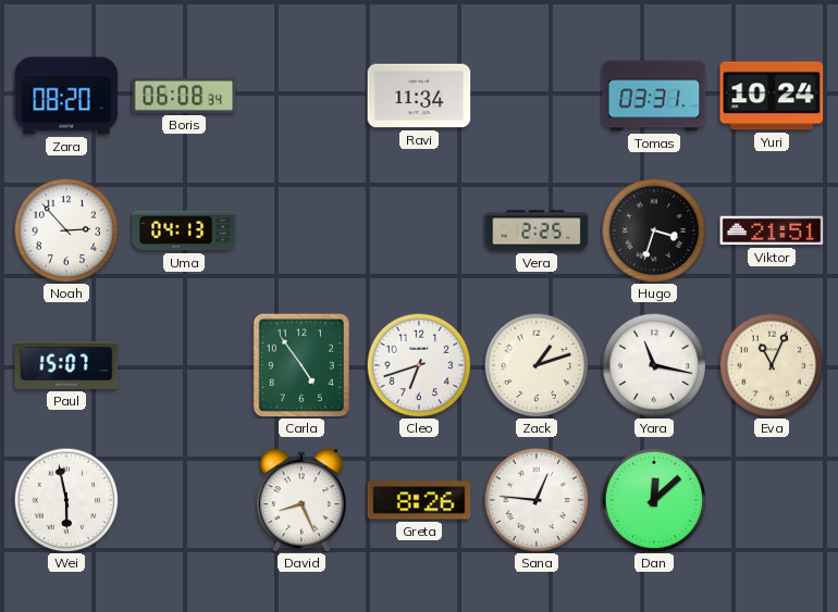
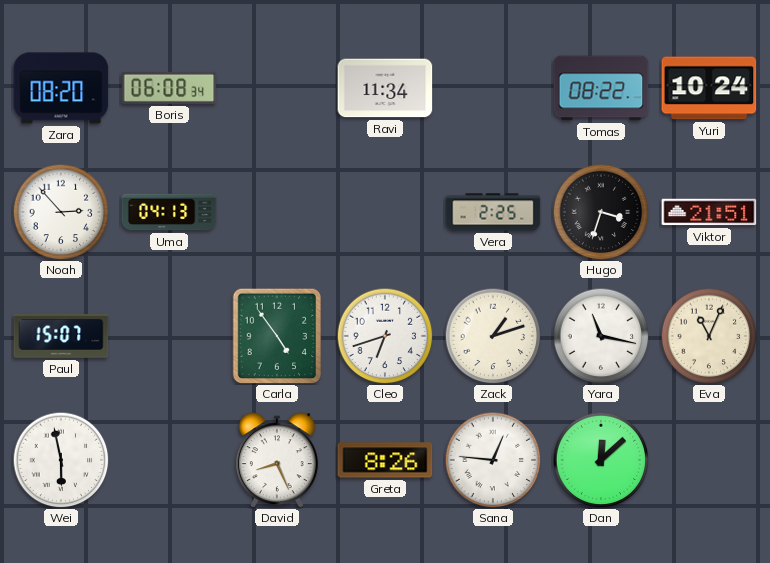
Tomas: 03:31 -> 08:22 (601, 88)
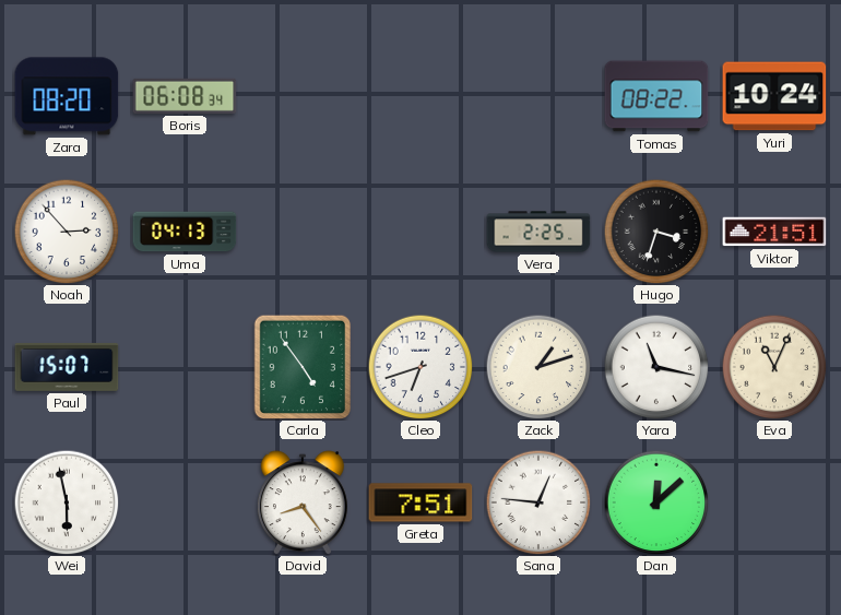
Ravi: 11:34 -> none (385, 88)
David: 8:26 -> 8:24 (303, 502)
Greta: 8:26 -> 7:51 (420, 502)
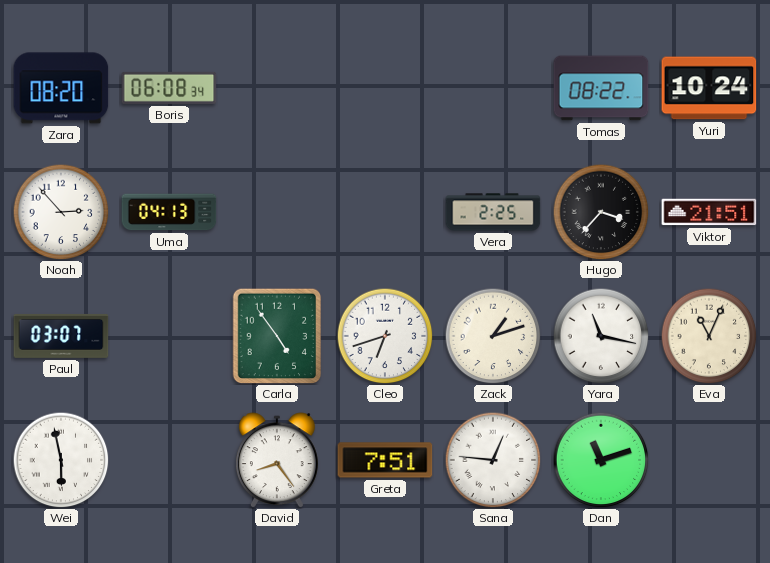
Hugo: 3:33 -> 3:37 (601, 212)
Paul: 15:07 -> 03:07 (61, 336)
Dan: 12:08 -> 11:12 (601, 460)
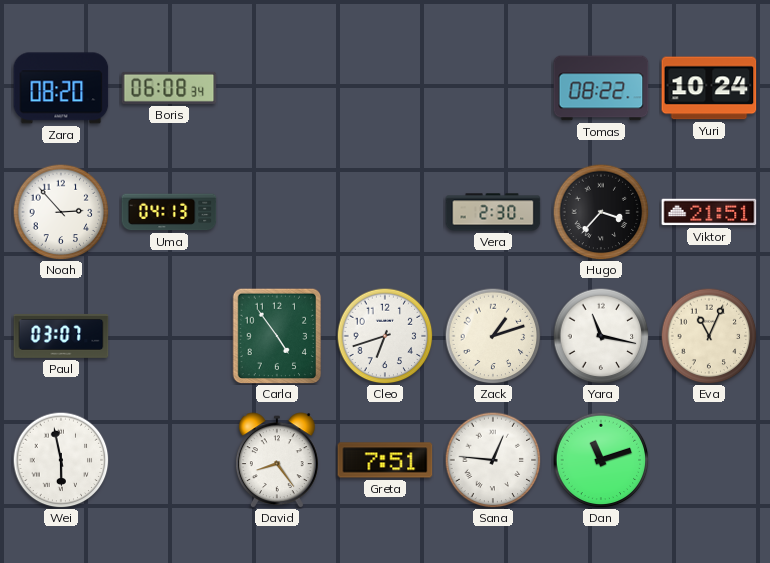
Vera: 2:25 -> 2:30 (493, 212)
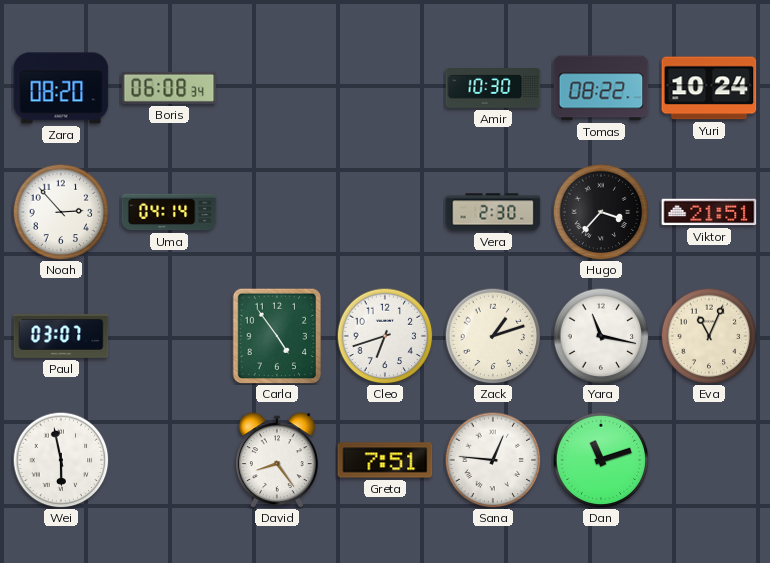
Amir: none -> 10:30 (493, 89)
Uma: 04:13 -> 04:14 (169, 212)
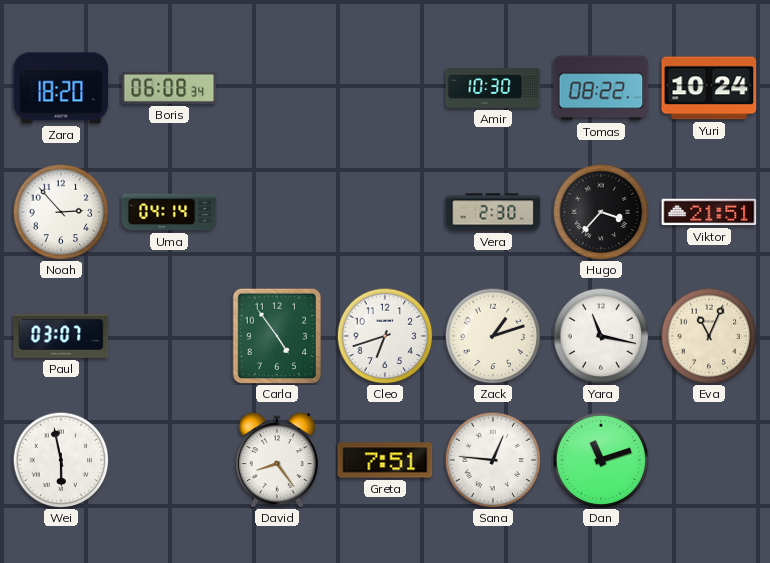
Zara: 08:20 -> 18:20 (61, 88)
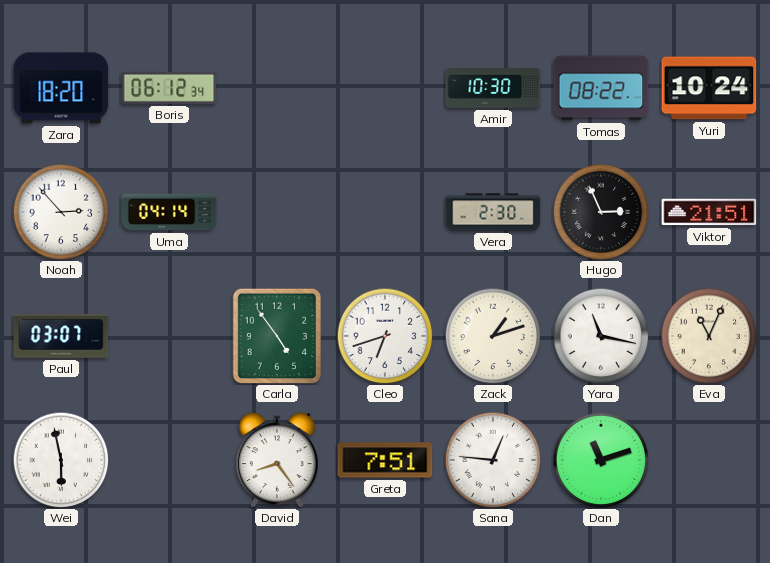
Boris: 06:08 -> 06:12 (169, 88)
Hugo: 3:37 -> 2:56 (601, 212)
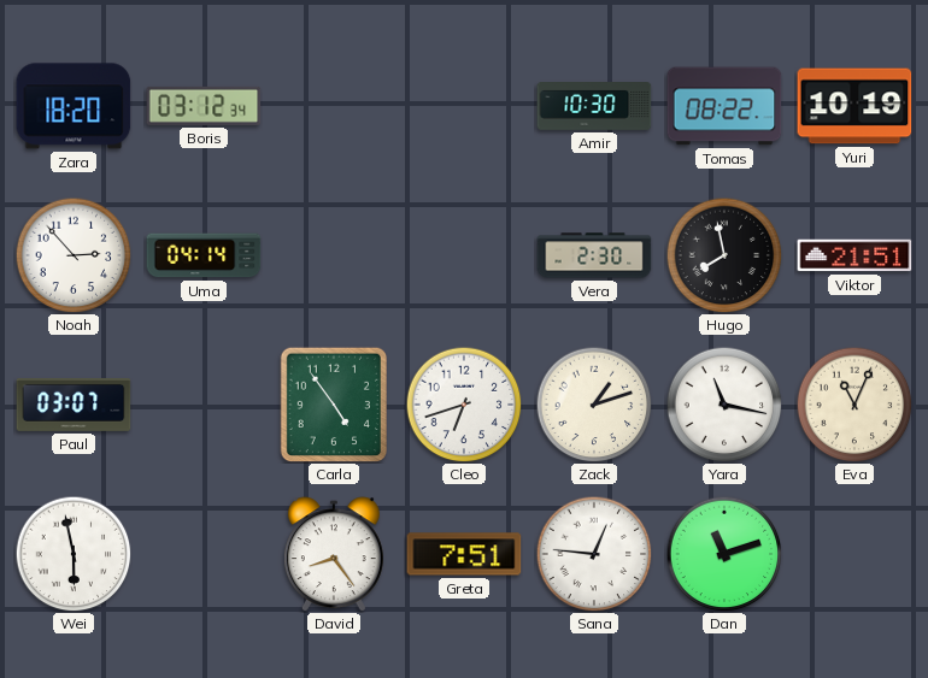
Boris: 06:12 -> 03:12 (204, 106)
Yuri: 10:24 -> 10:19 (854, 106)
Hugo: 2:56 -> 7:58 (724, 255)
